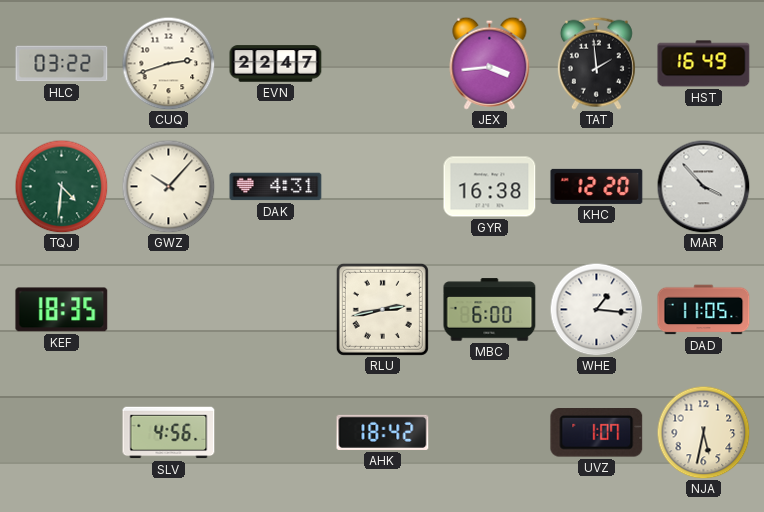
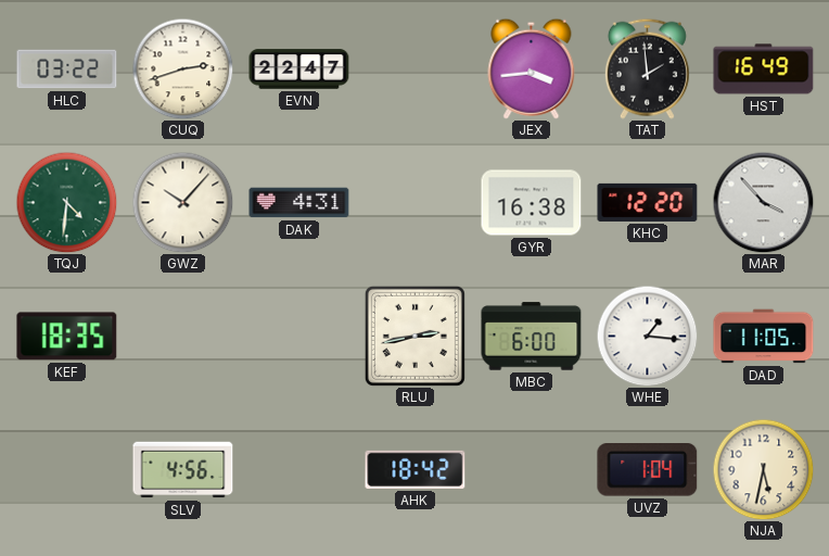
UVZ: 1:07 -> 1:04 (648, 470)
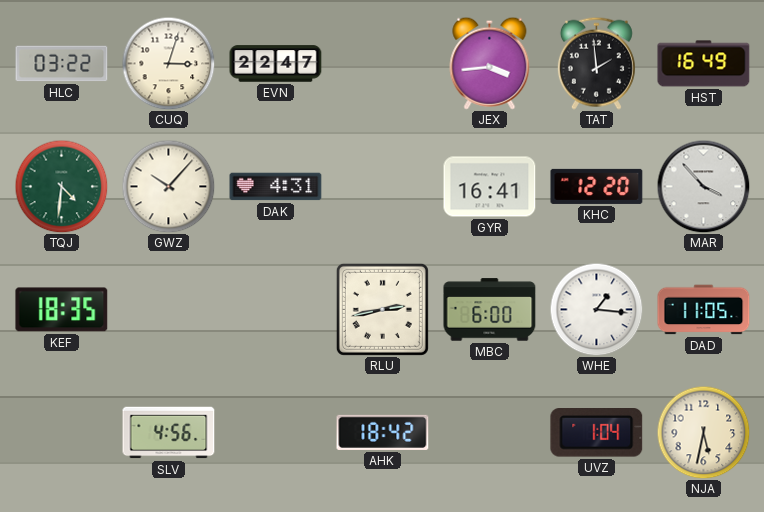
CUQ: 2:42 -> 3:03 (168, 63)
GYR: 16:38 -> 16:41 (490, 187)
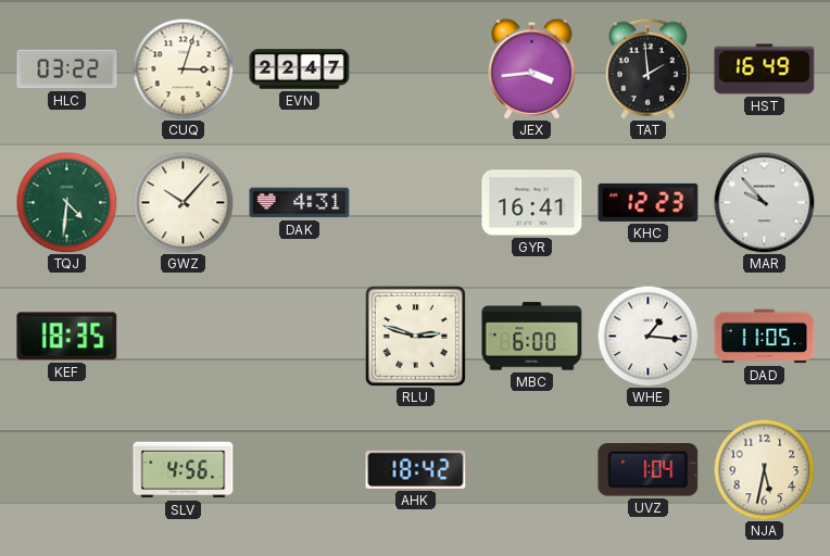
KHC: 12:20 -> 12:23 (649, 202)
MAR: 3:53 -> 9:53 (764, 202)
RLU: 2:43 -> 2:48 (415, 336)
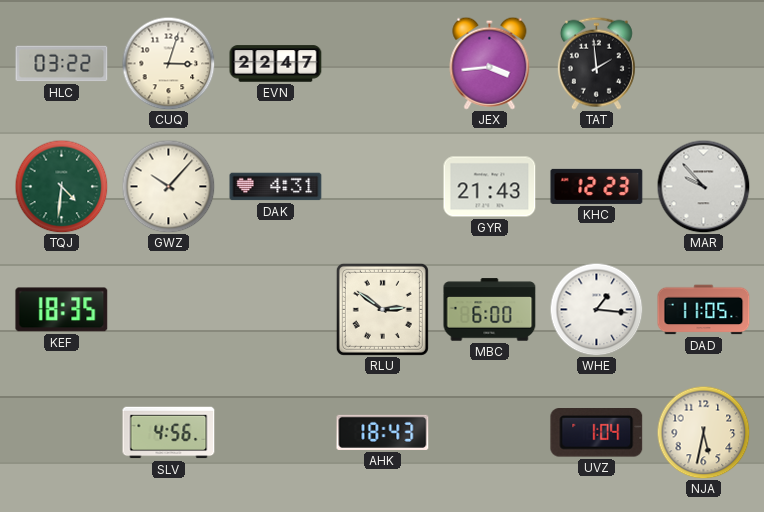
HST: 16:49 -> none (765, 69)
GYR: 16:41 -> 21:43 (490, 187)
RLU: 2:48 -> 2:51 (382, 309)
AHK: 18:42 -> 18:43 (383, 432)
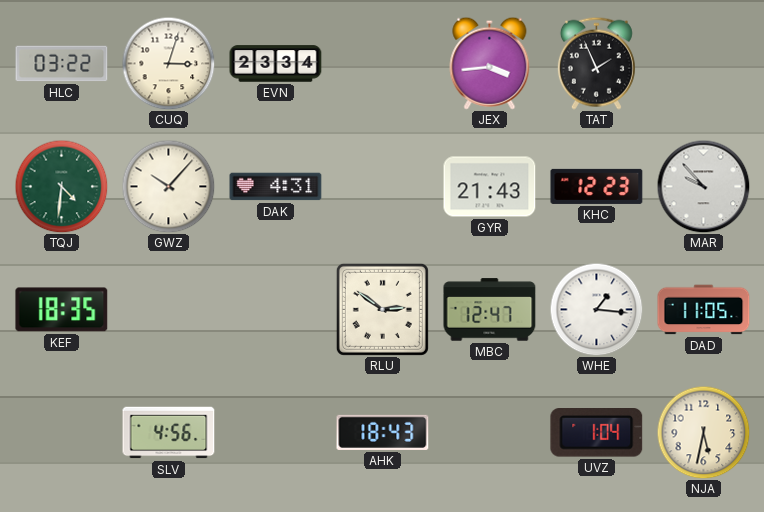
EVN: 22:47 -> 23:34 (276, 64)
TAT: 1:59 -> 1:56 (596, 63)
MBC: 6:00 -> 12:47 (490, 310)
